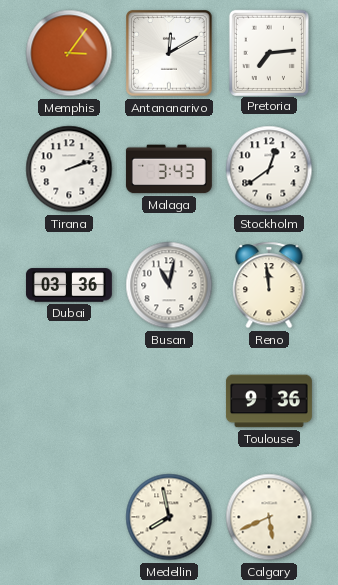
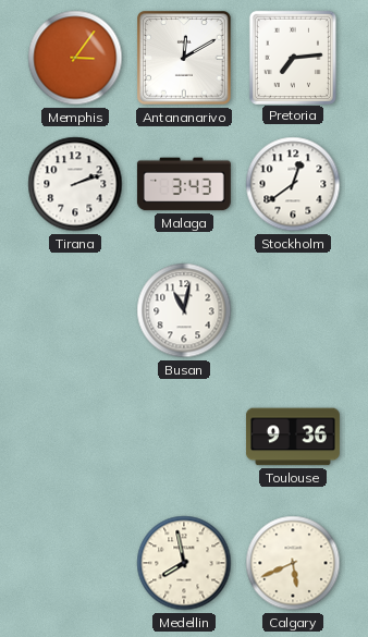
Dubai: 03:36 -> none (69, 285)
Reno: 11:59 -> none (269, 285)
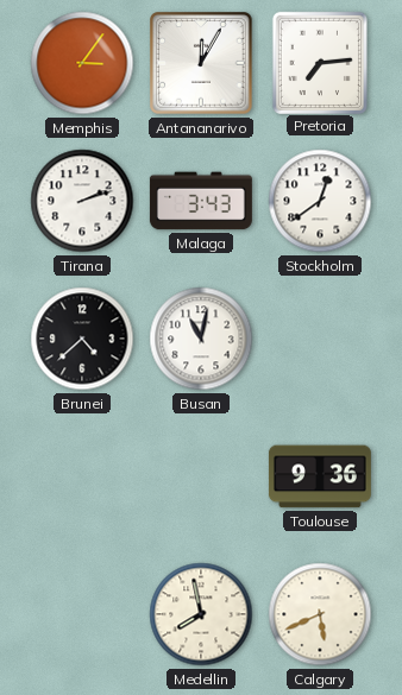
Antananarivo: 12:10 -> 12:05 (201, 63)
Brunei: none -> 4:38 (82, 339)
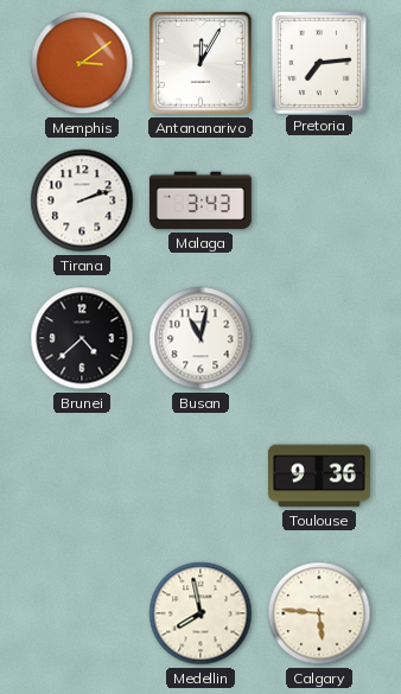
Memphis: 3:06 -> 3:09 (82, 63)
Stockholm: 12:39 -> none (320, 201)
Calgary: 5:41 -> 5:46 (319, 613)
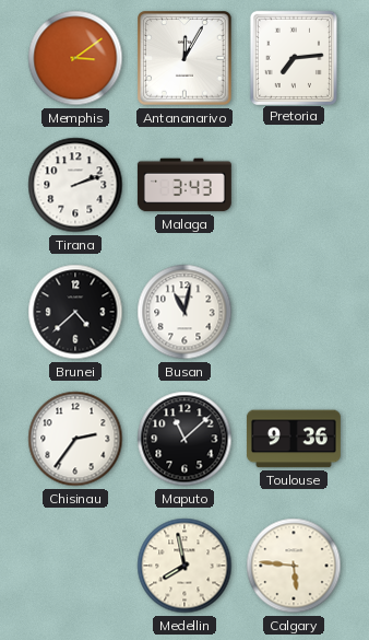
Chisinau: none -> 2:36 (75, 439)
Maputo: none -> 11:08 (184, 439)
